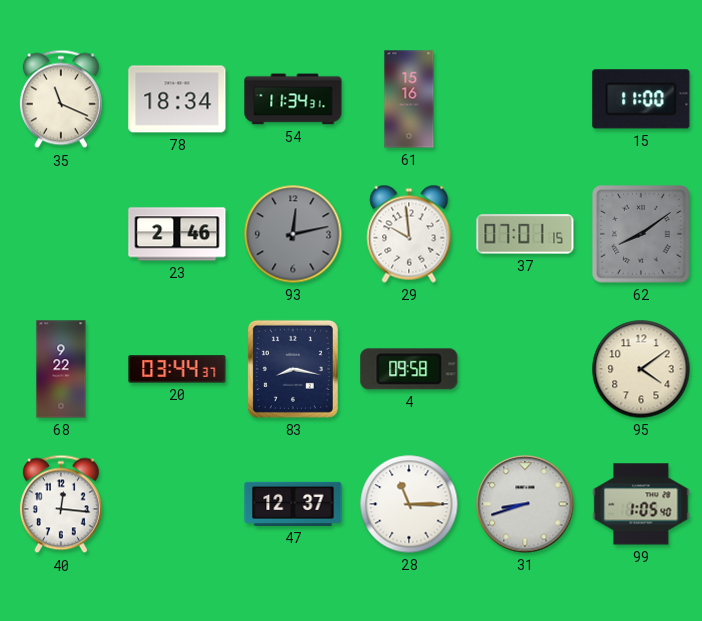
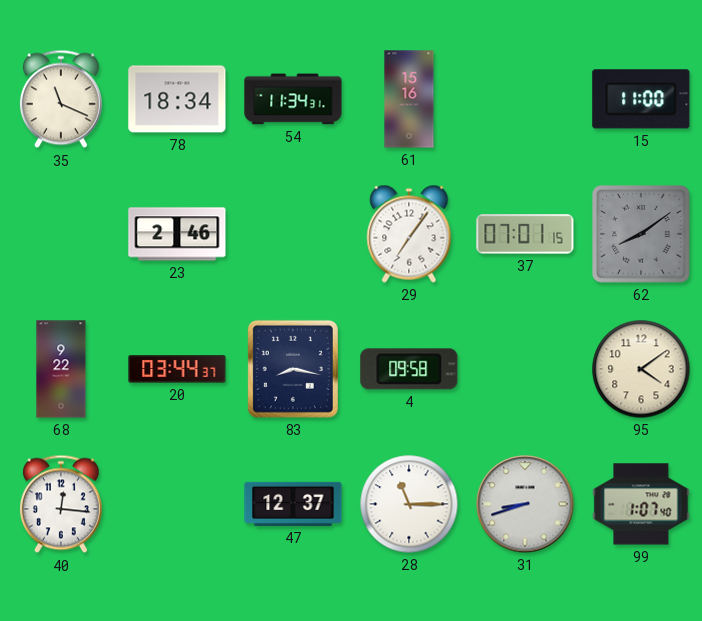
93: 12:13 -> none (293, 234)
29: 9:59 -> 7:06 (409, 234)
99: 1:05 -> 1:07 (641, 504)
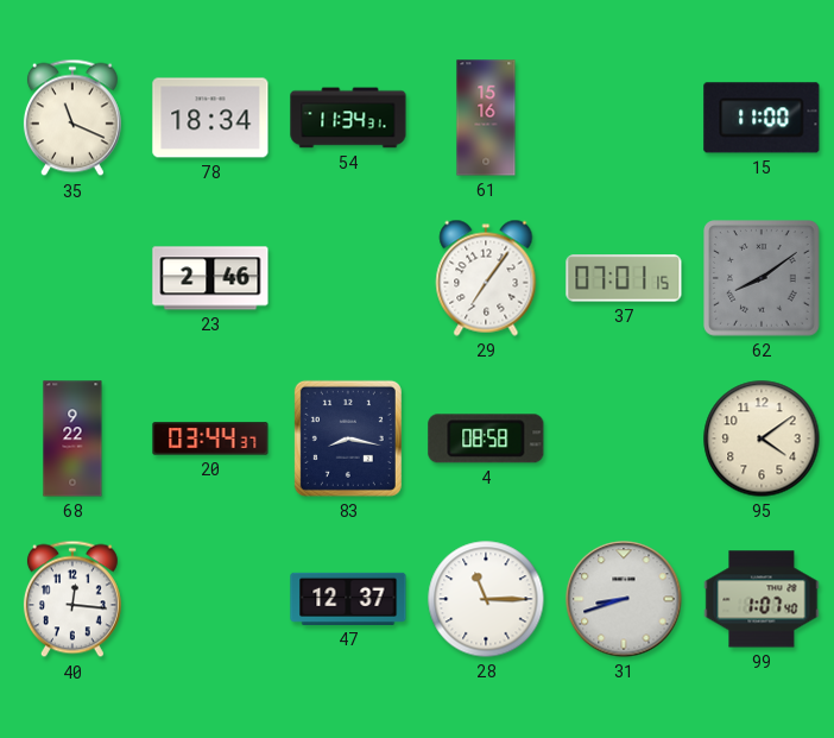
4: 09:58 -> 08:58 (486, 439)
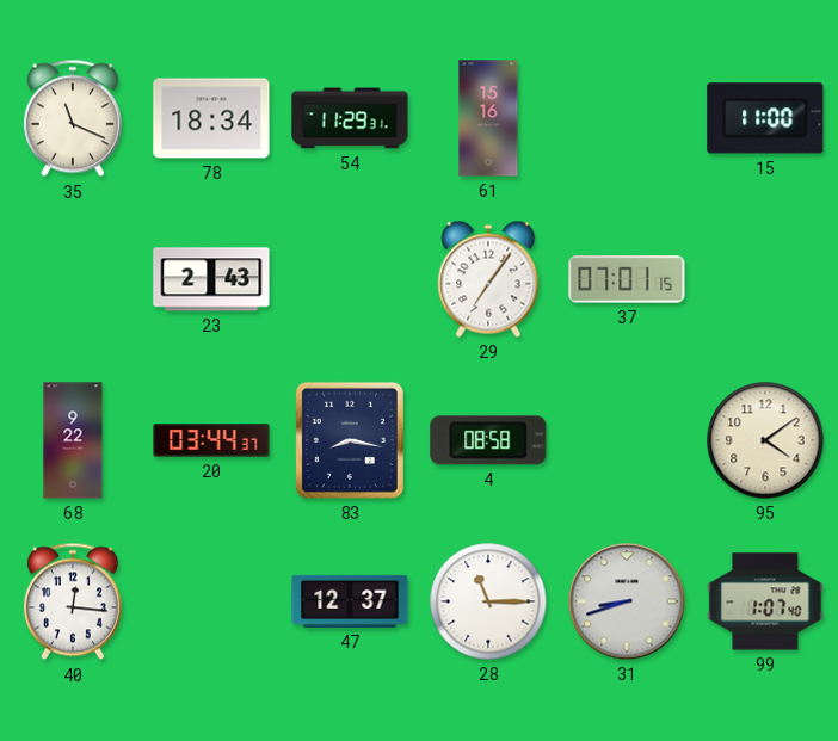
54: 11:34 -> 11:29 (350, 118)
23: 2:46 -> 2:43 (211, 279)
62: 8:09 -> none (762, 278)
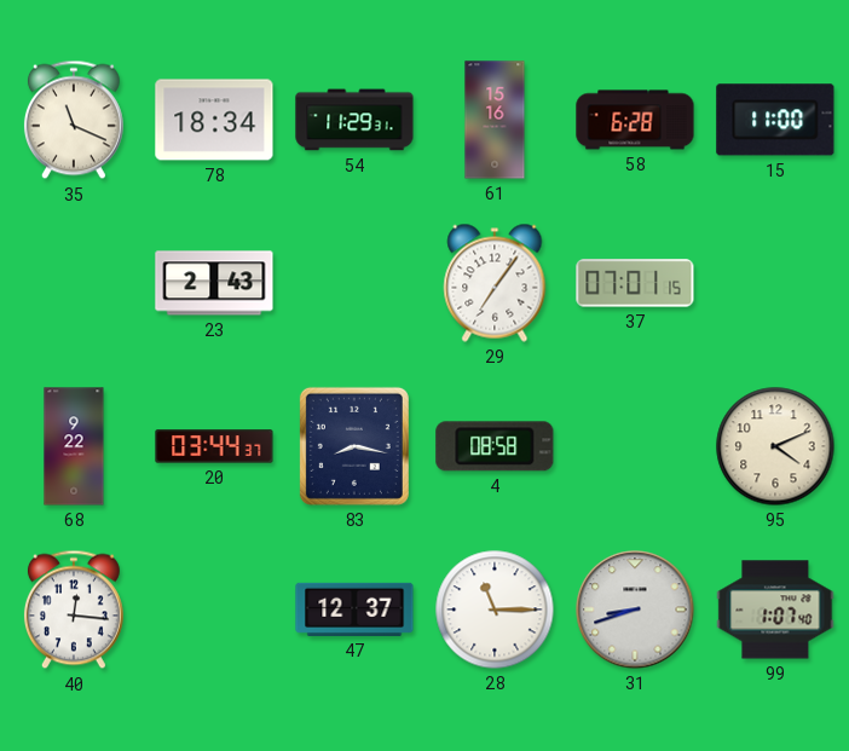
58: none -> 6:28 (635, 120)
95: 4:09 -> 4:11 (775, 446)
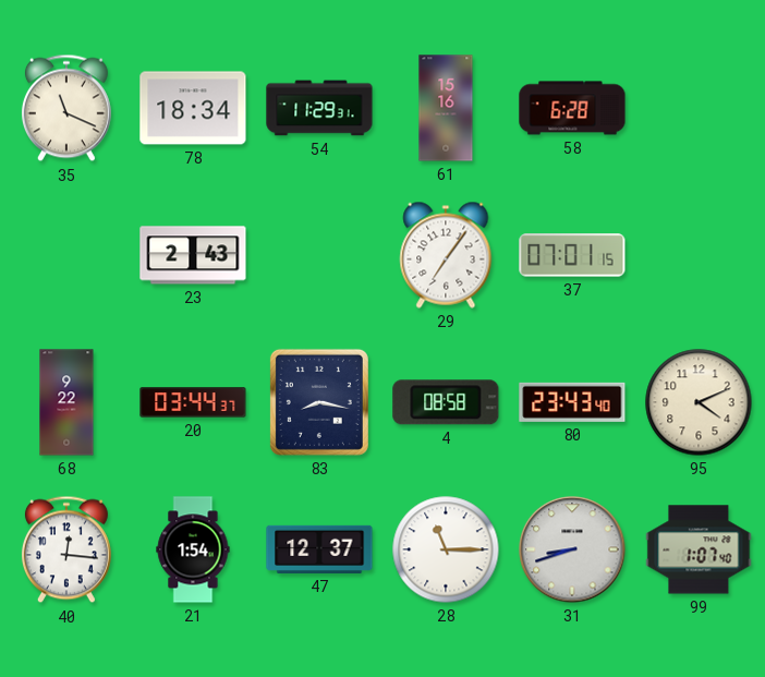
15: 11:00 -> none (775, 120)
80: none -> 23:43 (572, 402)
21: none -> 1:54 (193, 549)
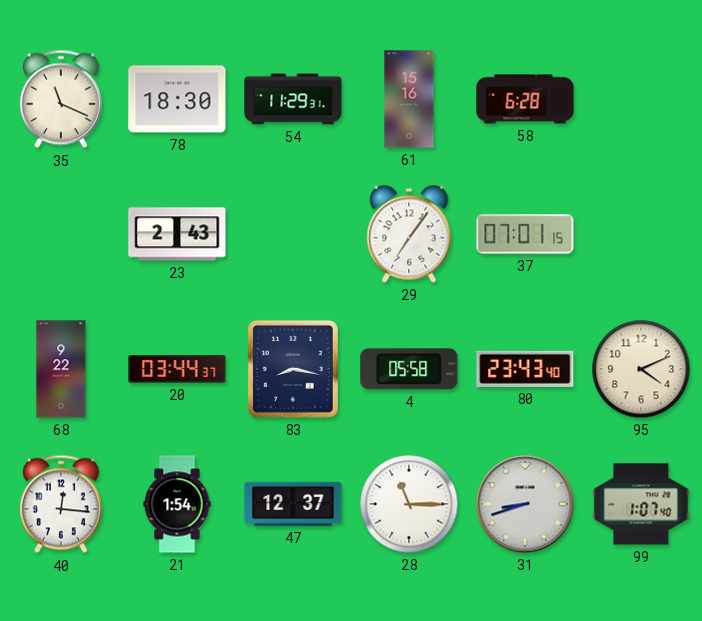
78: 18:34 -> 18:30 (177, 99)
4: 08:58 -> 05:58 (409, 369)
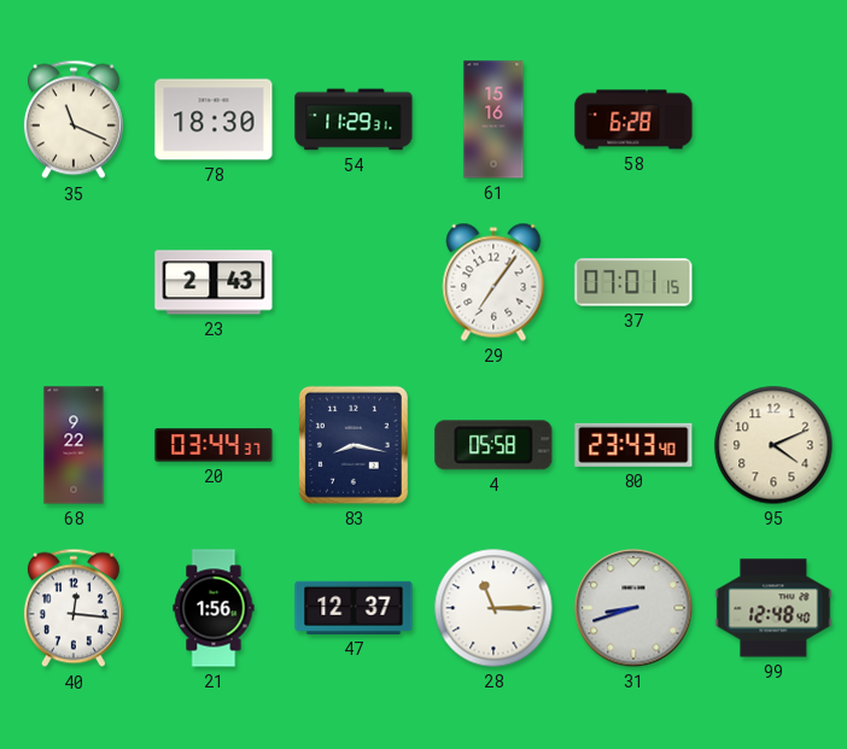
21: 1:54 -> 1:56 (214, 608)
99: 1:07 -> 12:48 (773, 608)
